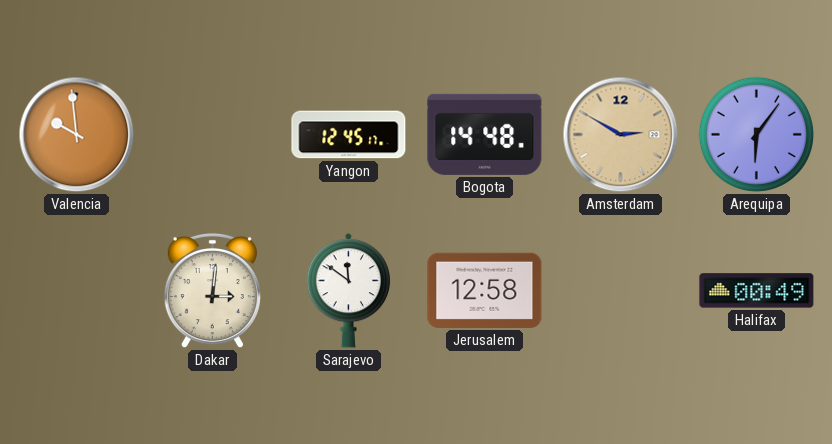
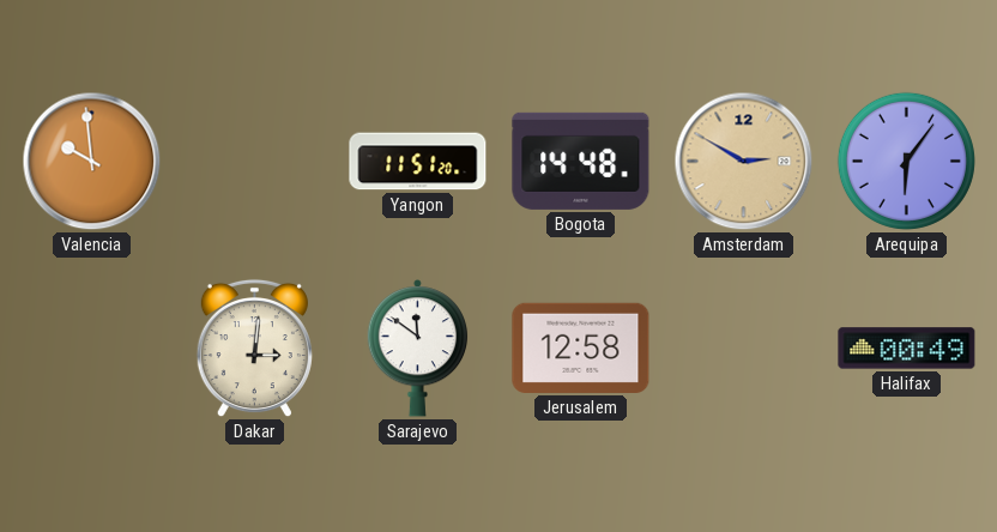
Yangon: 12:45 -> 11:51 (418, 162)
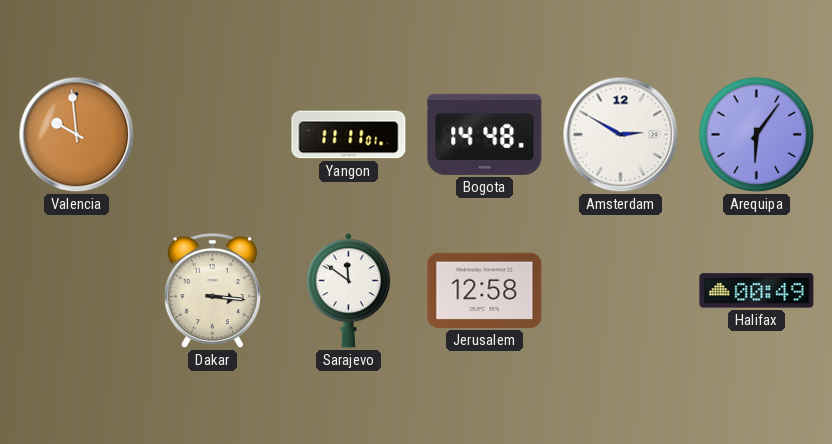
Yangon: 11:51 -> 11:11 (349, 135)
Amsterdam dial: champagne -> white (621, 135)
Dakar: 3:01 -> 3:16 (212, 291)
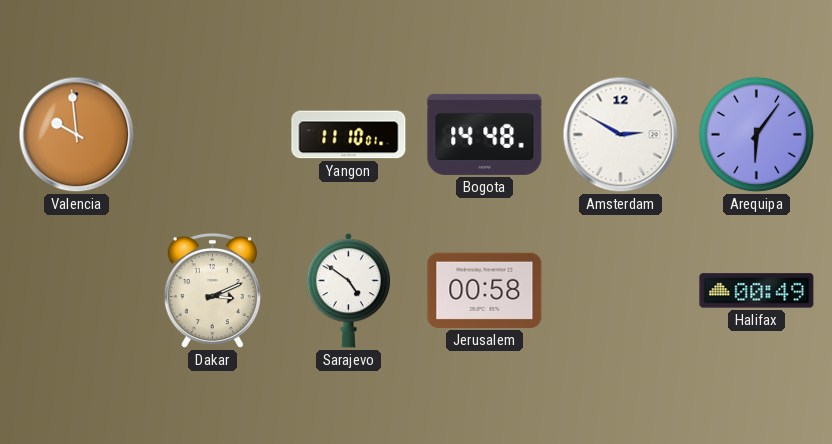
Yangon: 11:11 -> 11:10 (349, 135)
Dakar: 3:16 -> 3:11 (212, 291)
Sarajevo: 11:51 -> 4:51 (349, 291)
Jerusalem: 12:58 -> 00:58 (485, 290)
